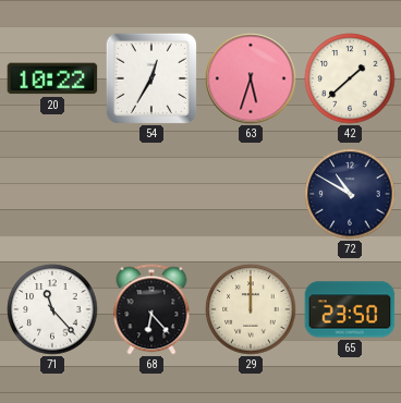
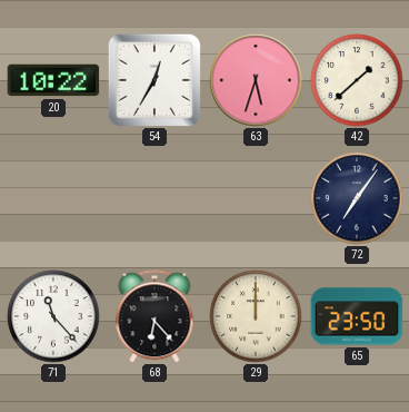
72: 10:50 -> 7:06 (357, 198)
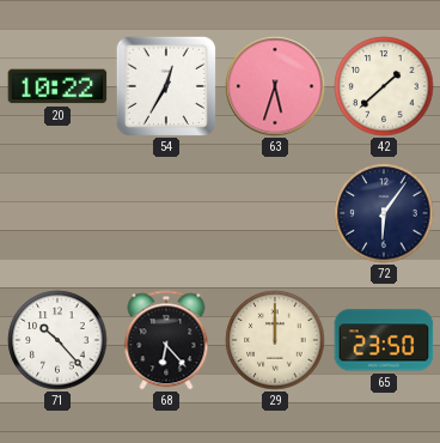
72: 7:06 -> 6:06 (384, 213)
71: 11:23 -> 10:23 (57, 340)
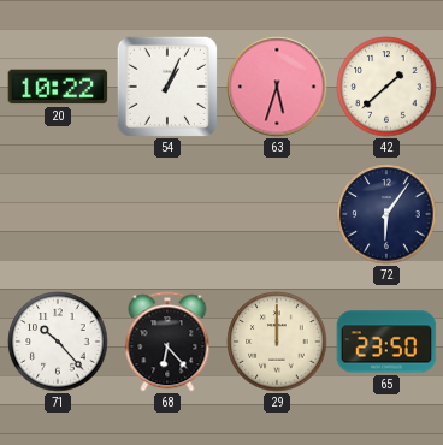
54: 12:35 -> 1:04 (167, 87)
